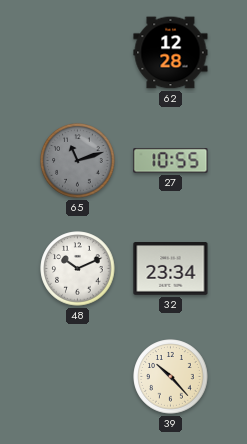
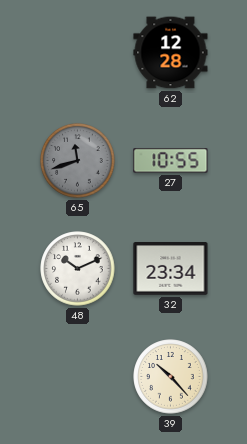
65: 11:12 -> 11:42 (78, 161)
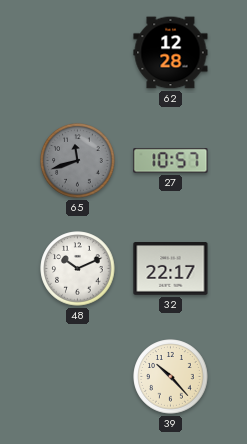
27: 10:55 -> 10:57 (171, 161)
32: 23:34 -> 22:17 (171, 269)
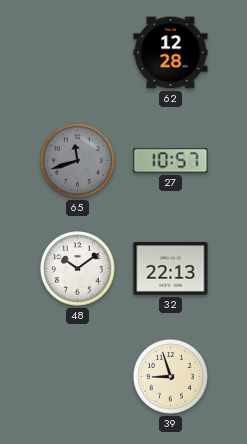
48: 10:11 -> 10:09 (78, 269)
32: 22:17 -> 22:13 (171, 269)
39: 10:23 -> 8:57 (171, 377)
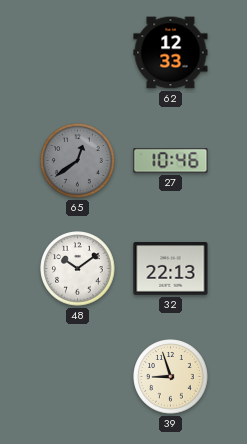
62: 12:28 -> 12:33 (171, 53)
65: 11:42 -> 12:39 (78, 161)
27: 10:57 -> 10:46 (171, 161)
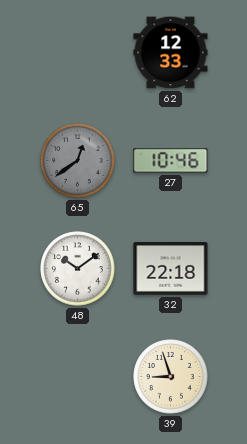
32: 22:13 -> 22:18 (171, 269)
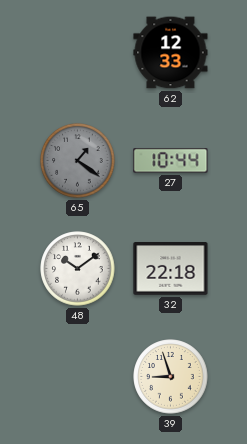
65: 12:39 -> 1:21 (78, 161)
27: 10:46 -> 10:44 (171, 161)
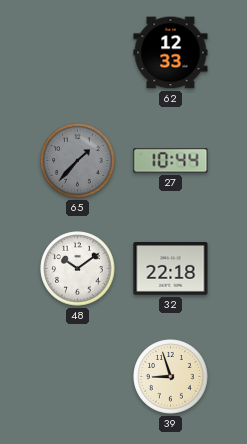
65: 1:21 -> 1:37 (78, 161)
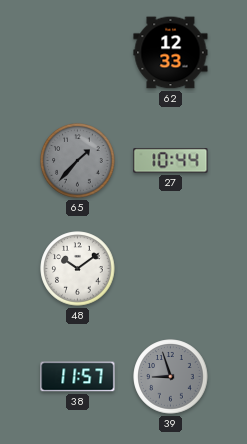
32: 22:18 -> none (171, 269)
38: none -> 11:57 (78, 377)
39 dial: cream -> grey (171, 377)
